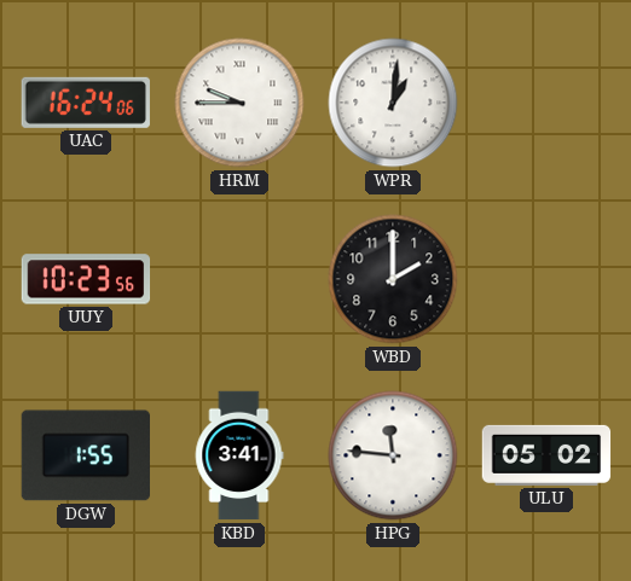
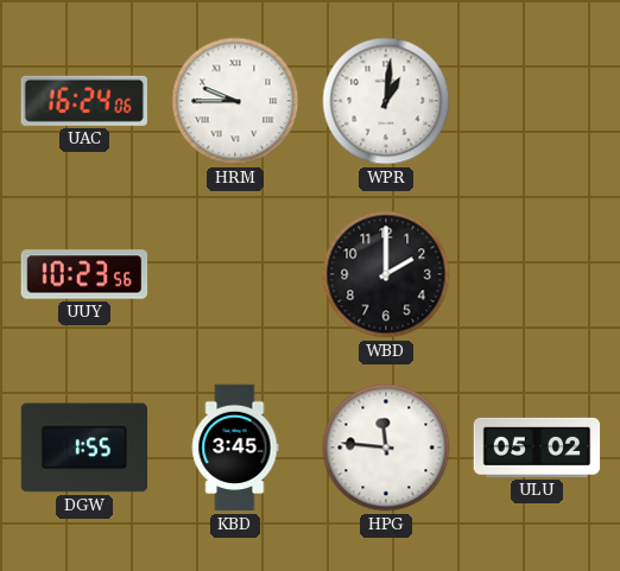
KBD: 3:41 -> 3:45 (235, 448)
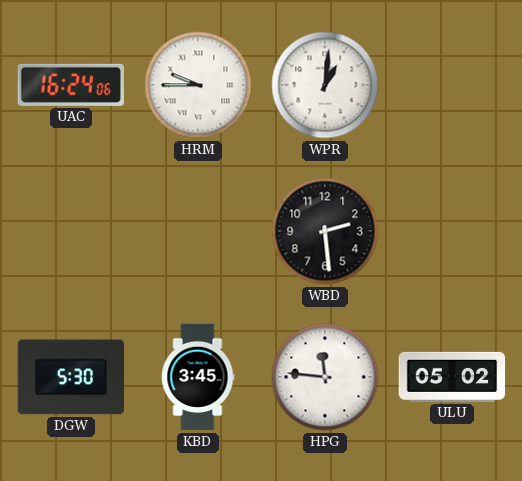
UUY: 10:23 -> none (84, 274)
WBD: 2:00 -> 2:29 (325, 231)
DGW: 1:55 -> 5:30 (70, 377)
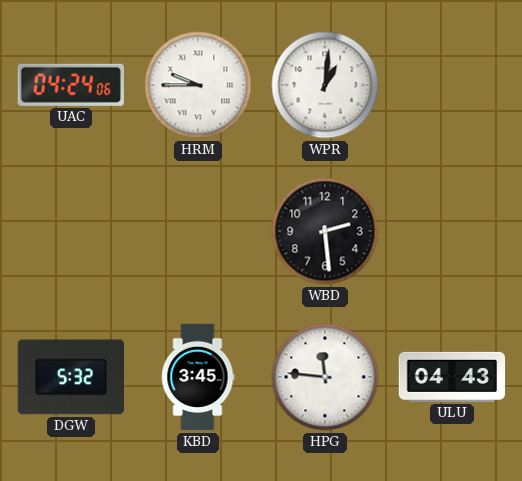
UAC: 16:24 -> 04:24 (71, 85)
DGW: 5:30 -> 5:32 (70, 377)
ULU: 05:02 -> 04:43 (452, 377)
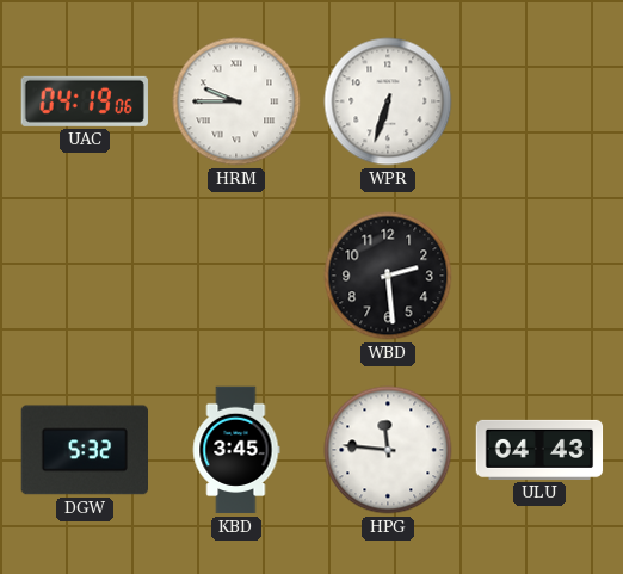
UAC: 04:24 -> 04:19 (85, 101)
WPR: 1:01 -> 6:33 (388, 101)
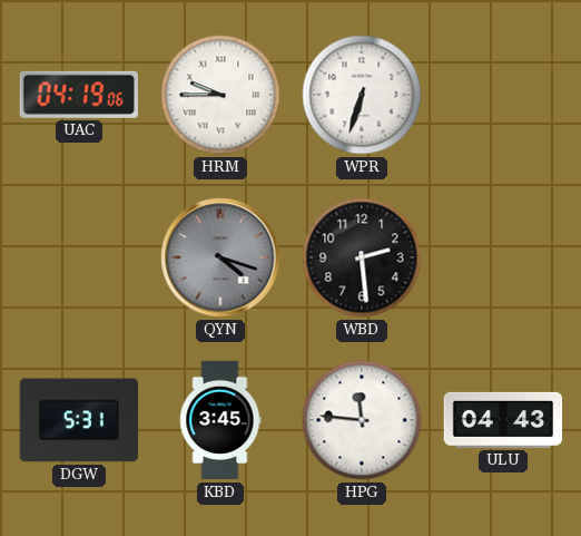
QYN: none -> 4:18 (220, 257)
DGW: 5:32 -> 5:31 (78, 420)
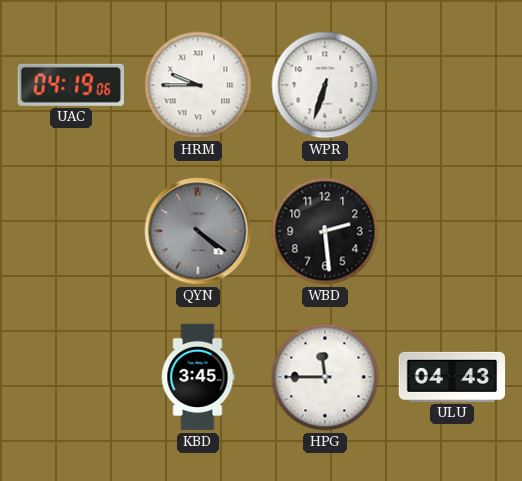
QYN: 4:18 -> 4:21 (198, 231)
DGW: 5:31 -> none (78, 420)
HPG: 11:46 -> 11:45 (325, 377)
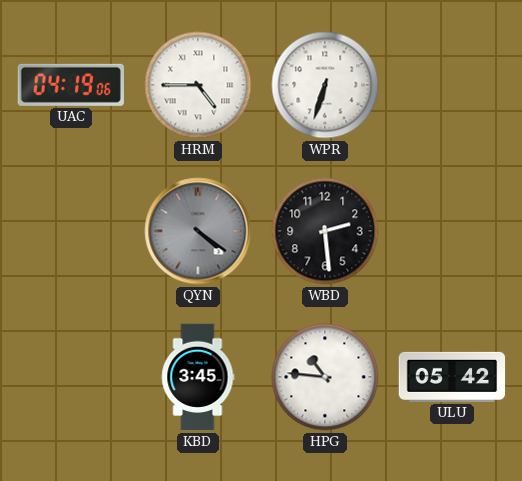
HRM: 9:45 -> 4:45 (198, 85)
HPG: 11:45 -> 10:46 (325, 377)
ULU: 04:43 -> 05:42 (452, 377)
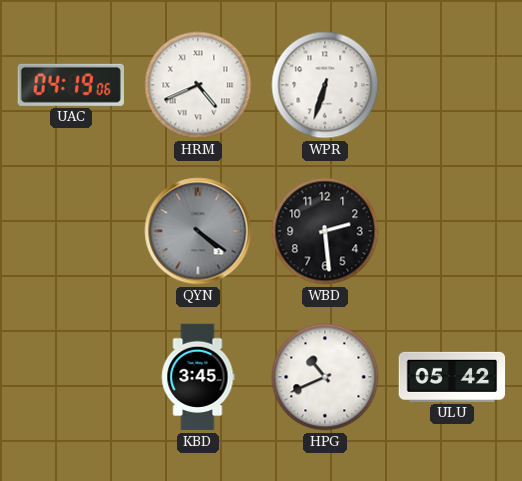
HRM: 4:45 -> 4:41 (198, 85)
HPG: 10:46 -> 10:41 (325, 377)
